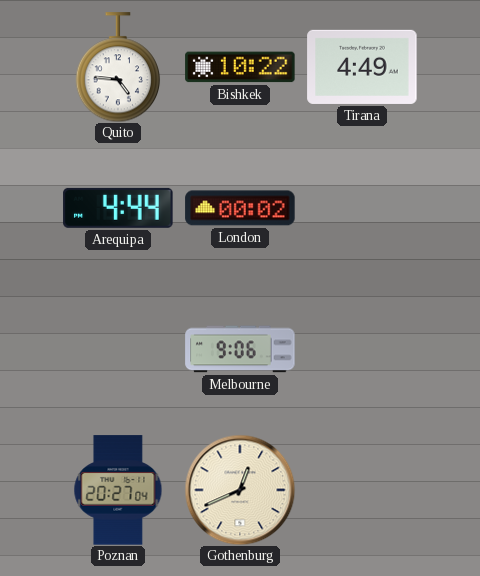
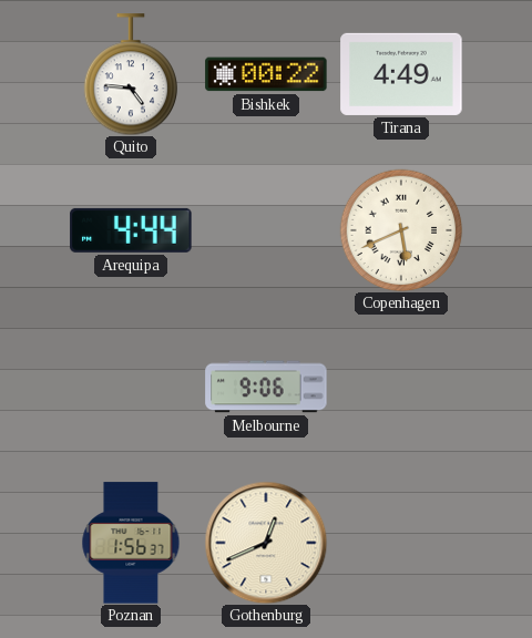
Bishkek: 10:22 -> 00:22 (266, 74)
London: 00:02 -> none (240, 208)
Copenhagen: none -> 5:41 (401, 230)
Poznan: 20:27 -> 1:56 (131, 543)
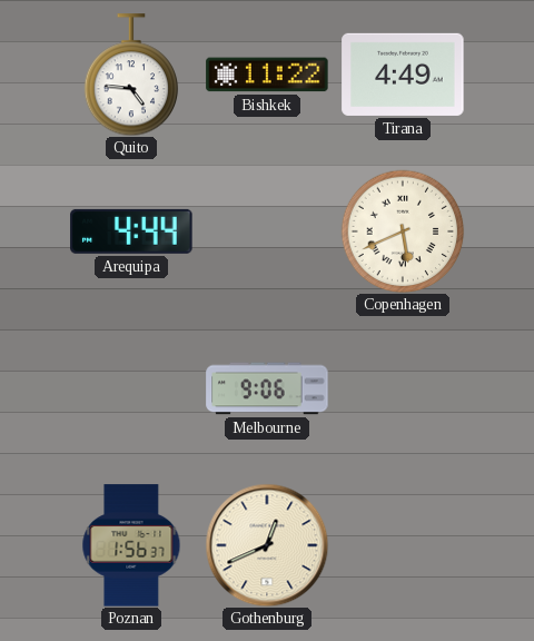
Bishkek: 00:22 -> 11:22 (267, 75)
